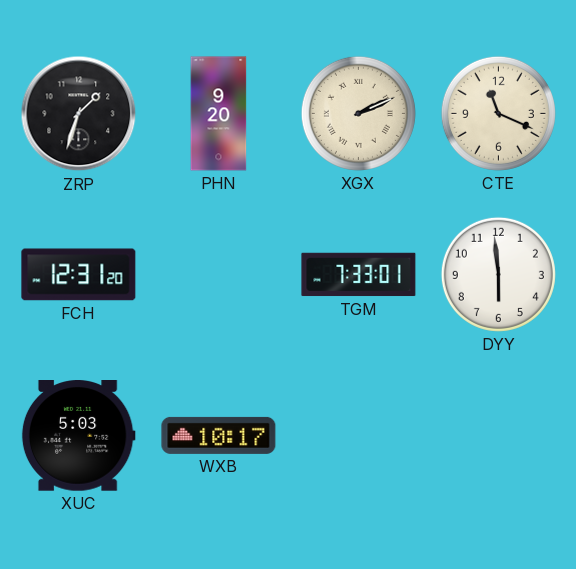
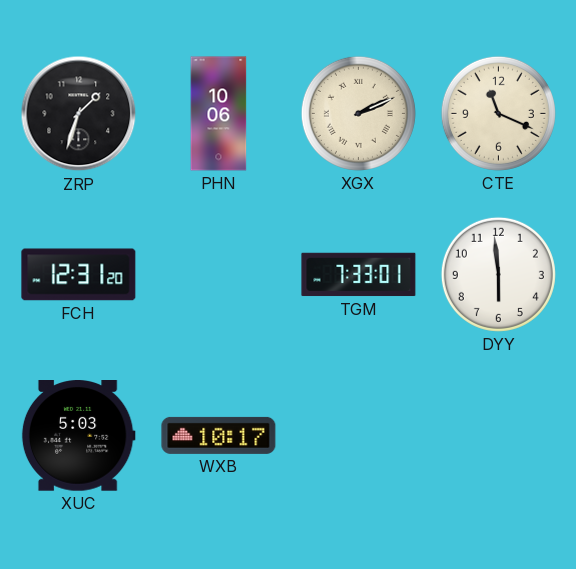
PHN: 9:20 -> 10:06 (219, 114)
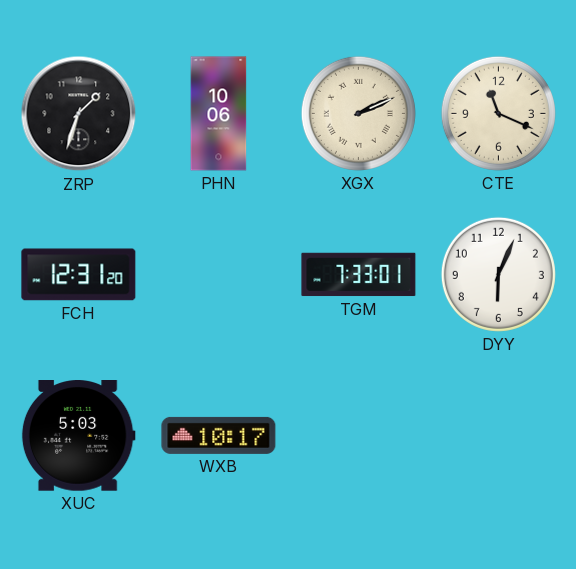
DYY: 5:59 -> 6:04 (498, 274)
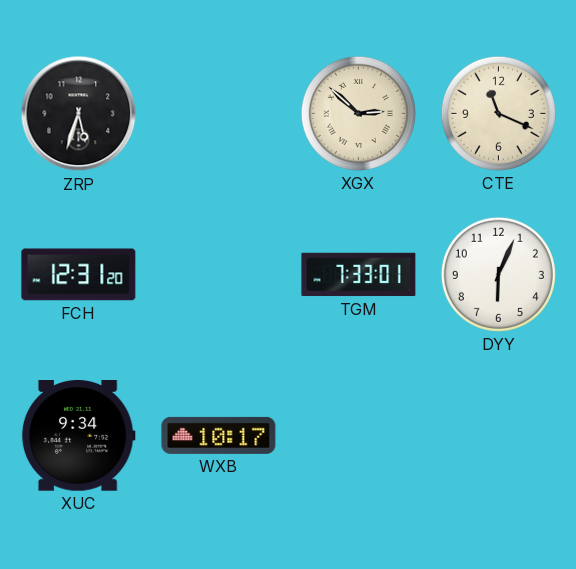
ZRP: 1:33 -> 5:33 (79, 114)
PHN: 10:06 -> none (219, 114)
XGX: 2:11 -> 2:52 (358, 113)
XUC: 5:03 -> 9:34 (78, 436)
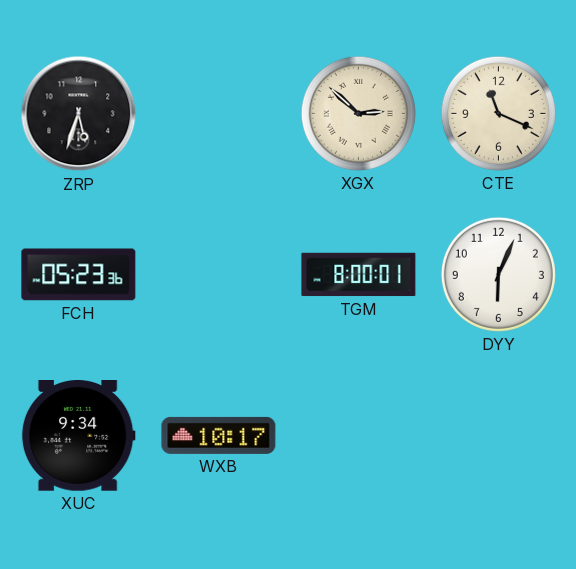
FCH: 12:31 -> 05:23 (79, 275)
TGM: 7:33 -> 8:00 (359, 275)
